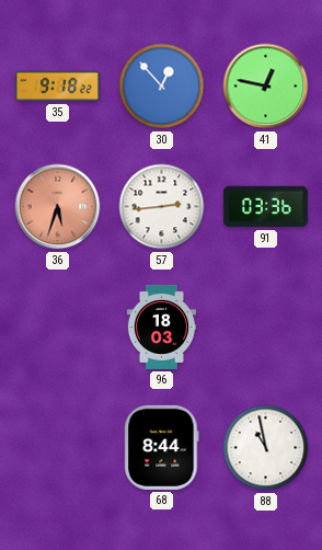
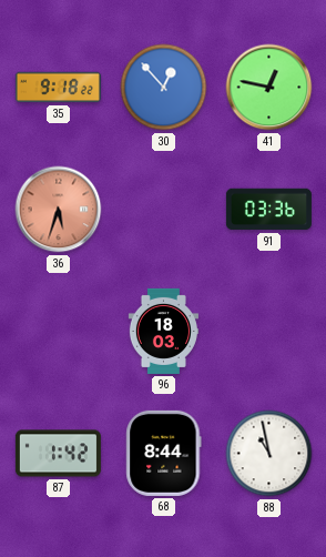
57: 2:44 -> none (162, 207)
87: none -> 1:42 (58, 454)
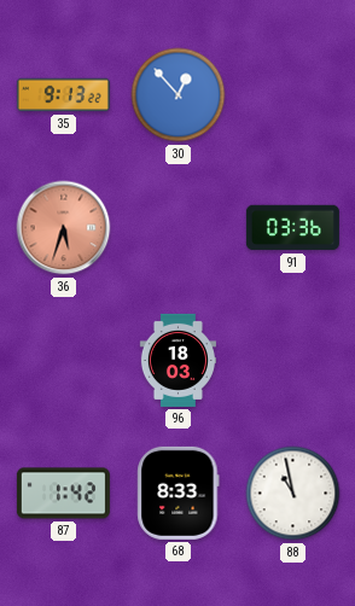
35: 9:18 -> 9:13 (63, 95)
41: 12:47 -> none (269, 88)
68: 8:44 -> 8:33 (179, 493)
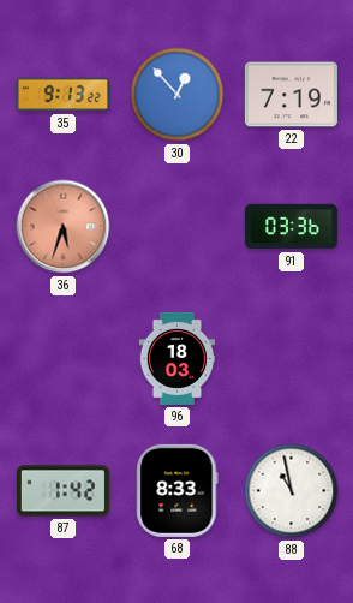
22: none -> 7:19 (291, 95)
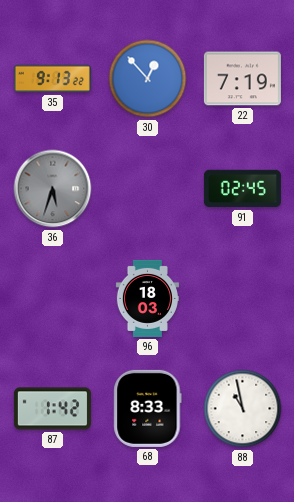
36 dial: salmon -> grey (53, 189)
91: 03:36 -> 02:45 (242, 189)
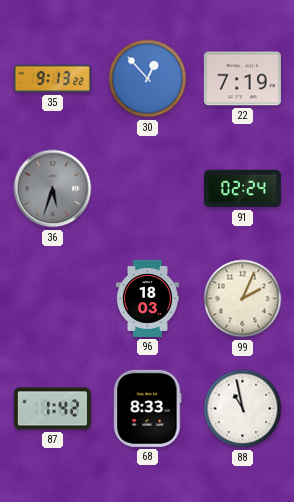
91: 02:45 -> 02:24 (242, 189)
99: none -> 2:04 (243, 299)
